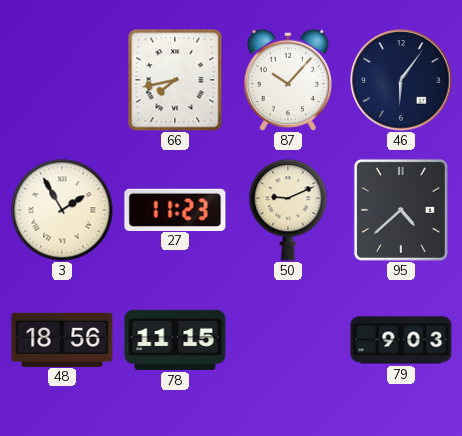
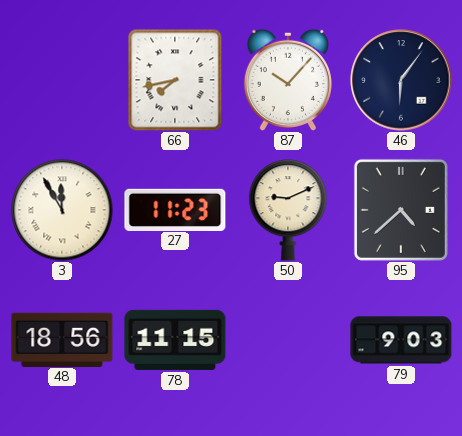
3: 1:55 -> 11:55 (62, 210)
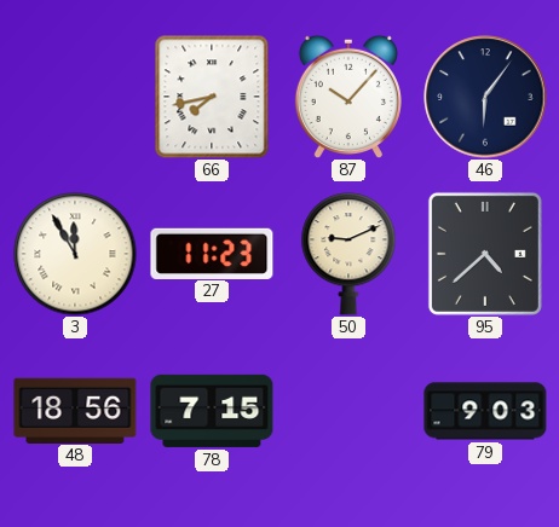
78: 11:15 -> 7:15 (212, 411)
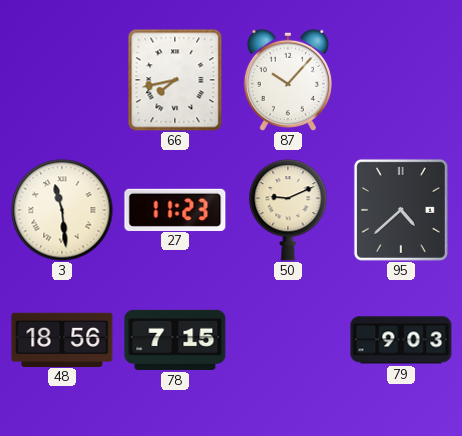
46: 6:06 -> none (485, 97)
3: 11:55 -> 11:29 (62, 210)
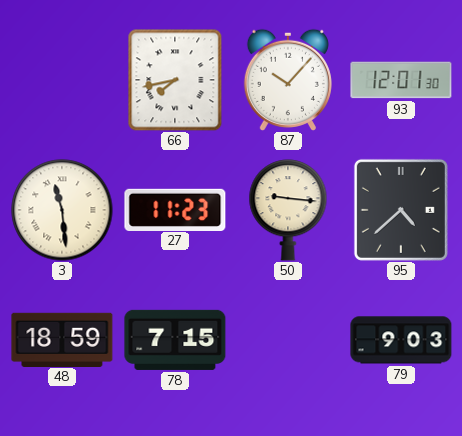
93: none -> 12:01 (401, 80)
50: 9:11 -> 9:16 (288, 210)
48: 18:56 -> 18:59 (62, 339)
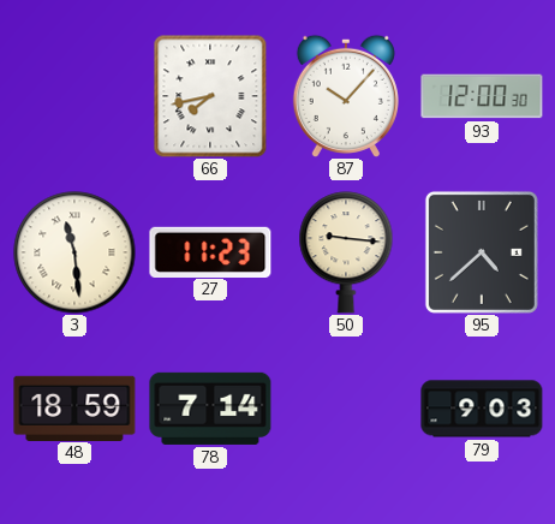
93: 12:01 -> 12:00 (482, 96)
78: 7:15 -> 7:14 (210, 409)
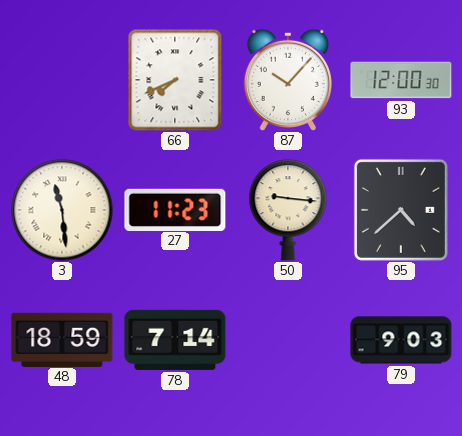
66: 7:43 -> 7:41 (175, 80)
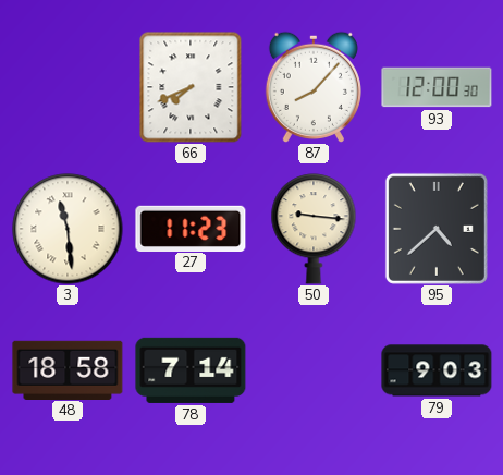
87: 10:07 -> 8:07 (314, 87)
48: 18:59 -> 18:58 (68, 369)
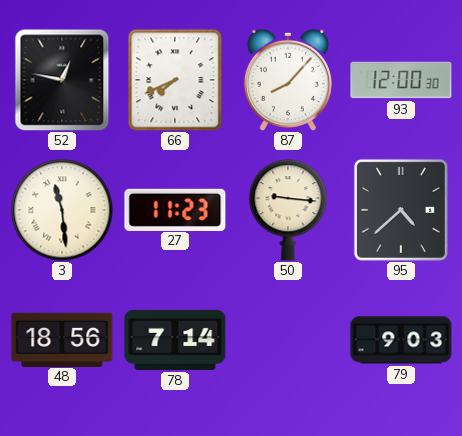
52: none -> 12:47 (62, 80)
48: 18:58 -> 18:56 (62, 339)
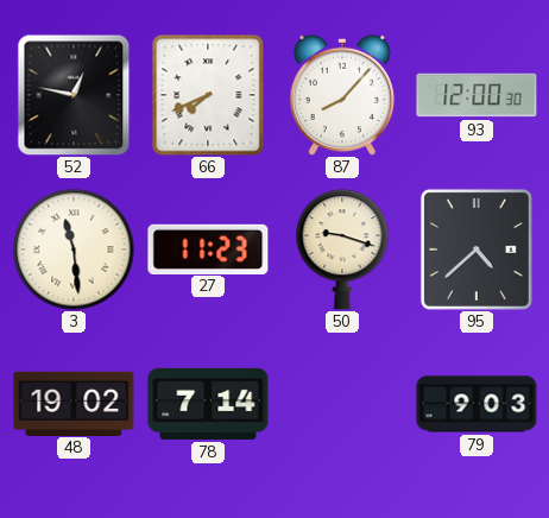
50: 9:16 -> 9:18 (342, 249)
48: 18:56 -> 19:02 (74, 403)
